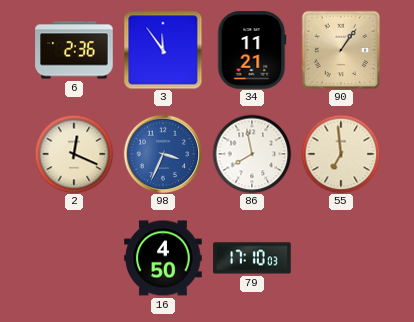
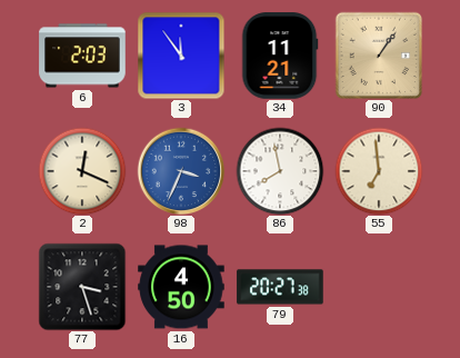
6: 2:36 -> 2:03 (82, 56)
77: none -> 3:27 (82, 287)
79: 17:10 -> 20:27 (280, 287)
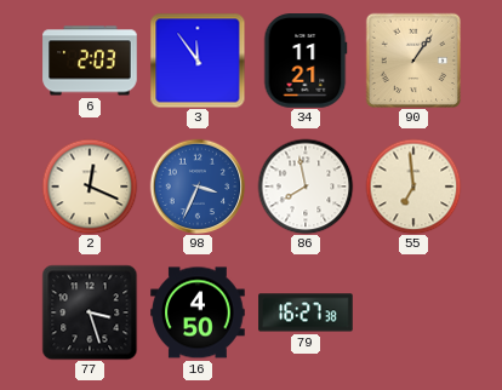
79: 20:27 -> 16:27 (306, 312)
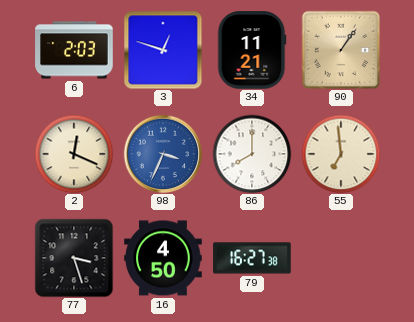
3: 11:54 -> 12:48 (163, 50)
86: 7:58 -> 8:00 (252, 154)
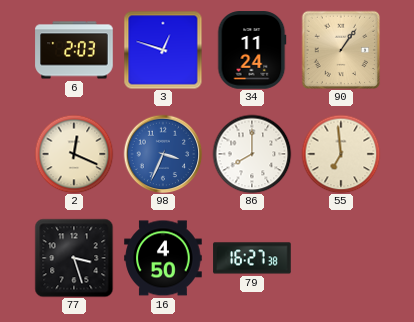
34: 11:21 -> 11:24 (252, 50)
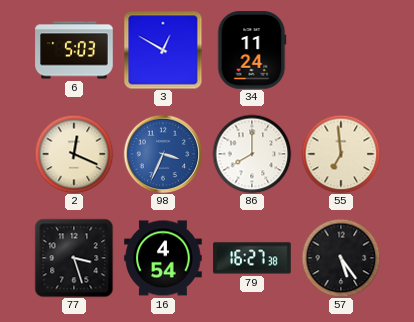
6: 2:03 -> 5:03 (74, 50)
3: 12:48 -> 12:50 (163, 50)
90: 1:06 -> none (341, 50)
16: 4:50 -> 4:54 (163, 258)
57: none -> 5:24 (341, 258)
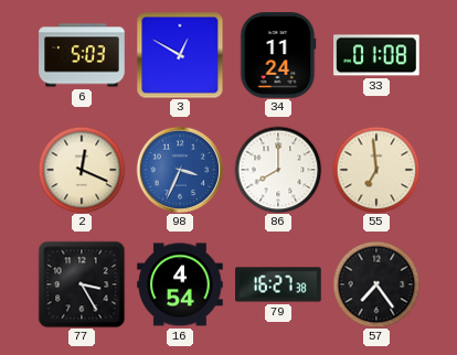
33: none -> 01:08 (376, 55)
77: 3:27 -> 3:25 (82, 284)
57: 5:24 -> 7:24 (376, 284)
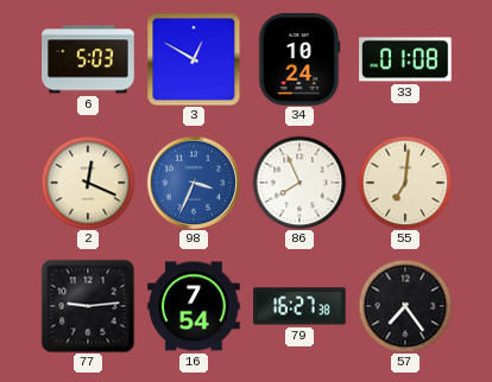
34: 11:24 -> 10:24 (299, 59)
86: 8:00 -> 7:56 (299, 183)
55: 6:59 -> 7:01 (405, 183)
77: 3:25 -> 9:14 (88, 306)
16: 4:54 -> 7:54 (194, 306)
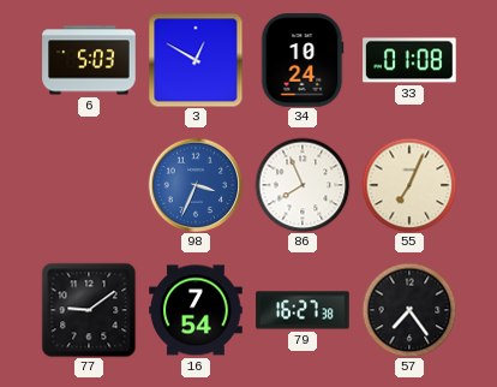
2: 12:19 -> none (88, 183)
55: 7:01 -> 7:04 (409, 185)
77: 9:14 -> 9:09 (89, 310)
